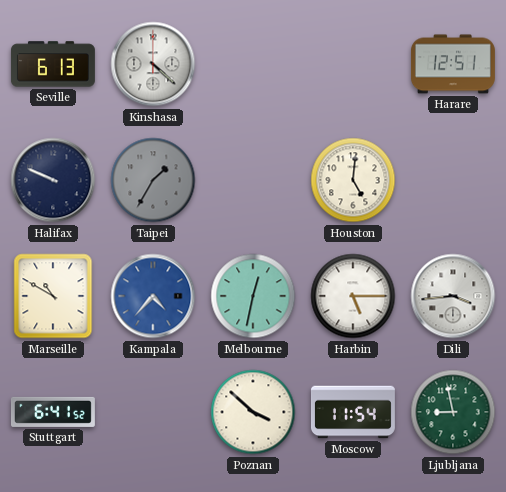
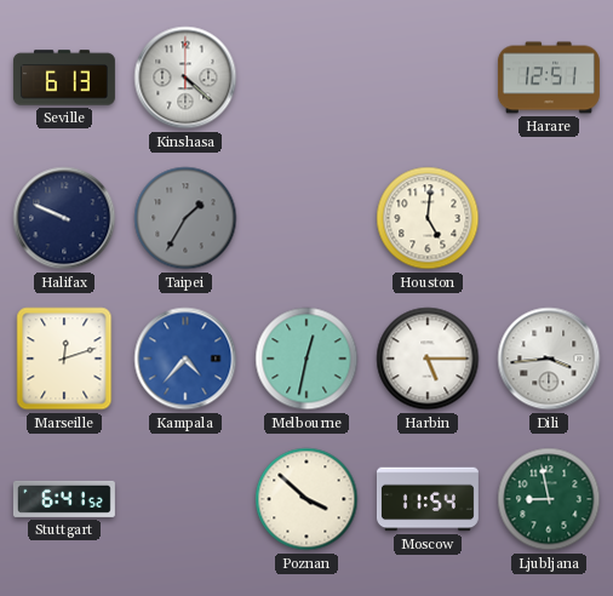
Marseille: 10:50 -> 12:12 (64, 359)
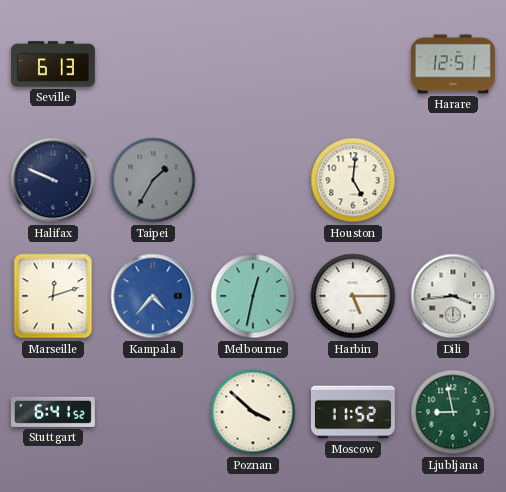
Kinshasa: 4:22 -> none (185, 78)
Moscow: 11:54 -> 11:52 (353, 412)
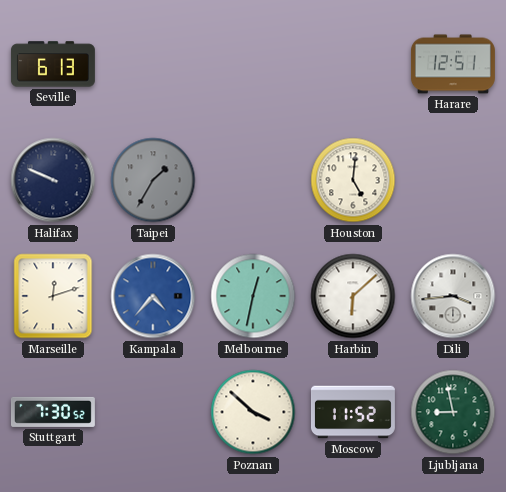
Harbin: 5:15 -> 6:08 (353, 296)
Stuttgart: 6:41 -> 7:30 (53, 412)
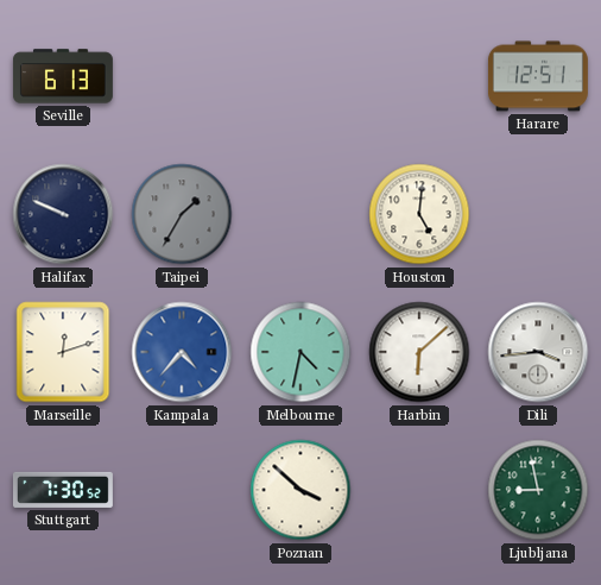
Melbourne: 12:32 -> 4:32 (300, 352)
Moscow: 11:52 -> none (353, 412)
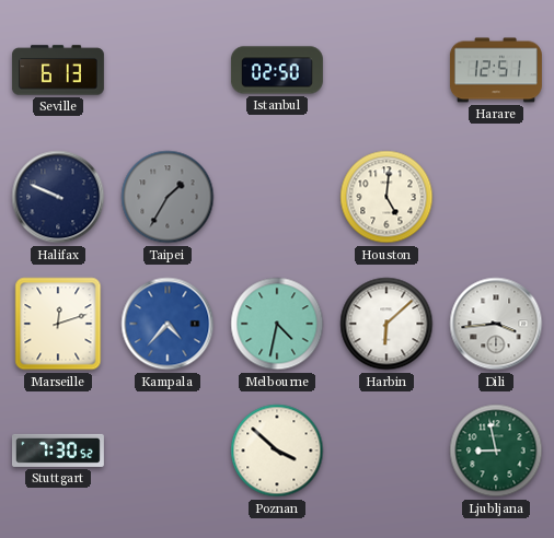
Istanbul: none -> 02:50 (277, 70)
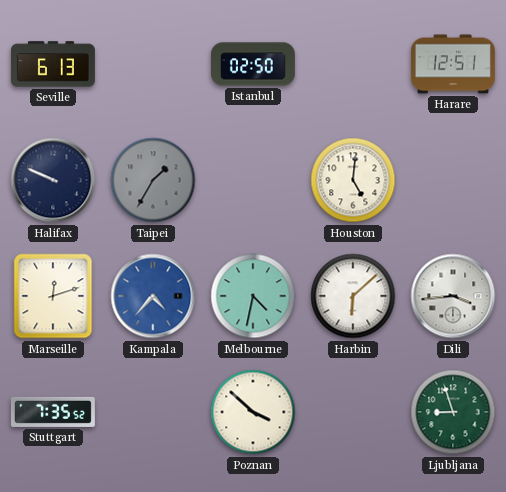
Stuttgart: 7:30 -> 7:35 (53, 412)
Ljubljana: 8:58 -> 8:57 (453, 412)
